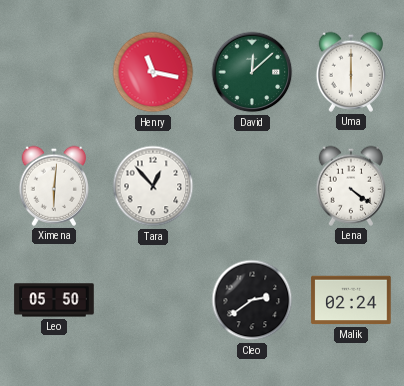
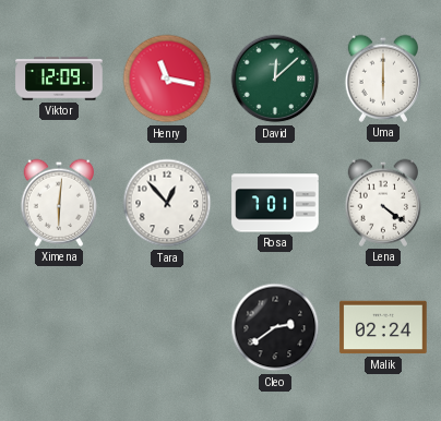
Viktor: none -> 12:09 (59, 79)
Rosa: none -> 7:01 (275, 203)
Leo: 05:50 -> none (54, 300)
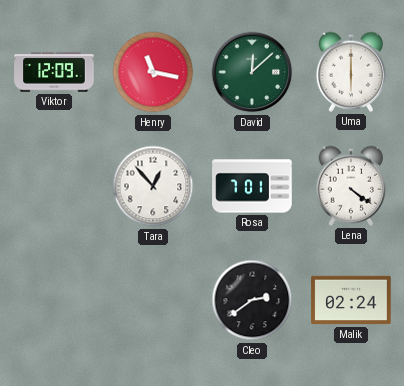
Ximena: 6:01 -> none (59, 203)
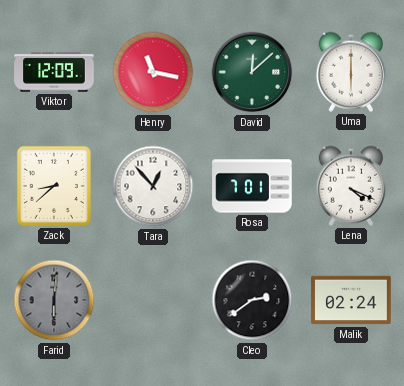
Zack: none -> 8:38 (54, 186)
Lena: 4:21 -> 4:19 (351, 186)
Farid: none -> 6:01 (54, 300)
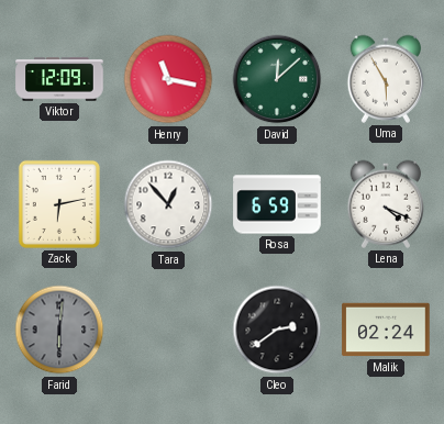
Uma: 6:00 -> 5:55 (386, 79)
Zack: 8:38 -> 6:13 (59, 204)
Rosa: 7:01 -> 6:59 (277, 204)
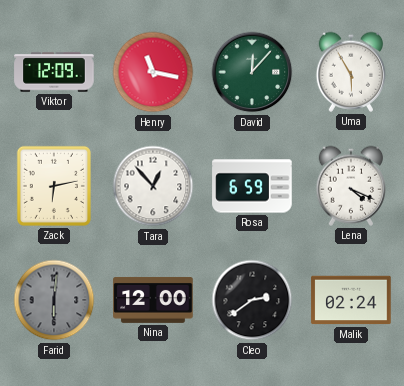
David: 12:08 -> 12:07 (252, 72)
Nina: none -> 12:00 (153, 300)
